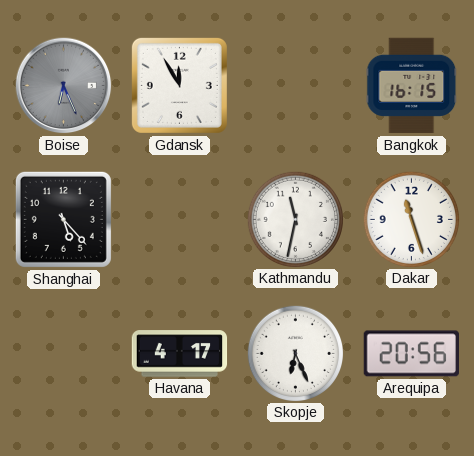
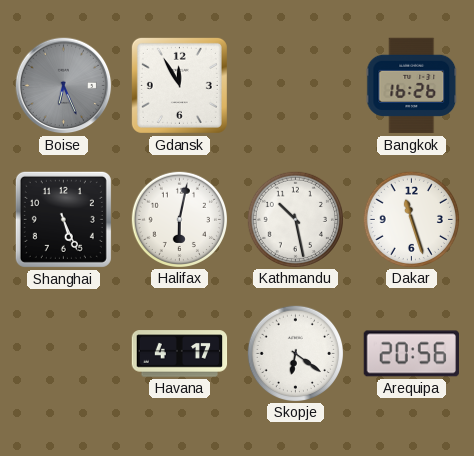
Bangkok: 16:15 -> 16:26 (412, 86)
Shanghai: 5:23 -> 5:26 (63, 219)
Halifax: none -> 6:02 (179, 219)
Kathmandu: 11:32 -> 10:28 (295, 219)
Skopje: 6:26 -> 6:21 (295, 353)
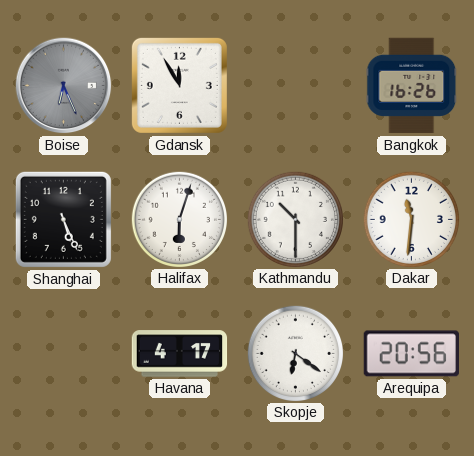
Halifax: 6:02 -> 6:03 (179, 219)
Kathmandu: 10:28 -> 10:30 (295, 219)
Dakar: 11:27 -> 11:31 (411, 219)
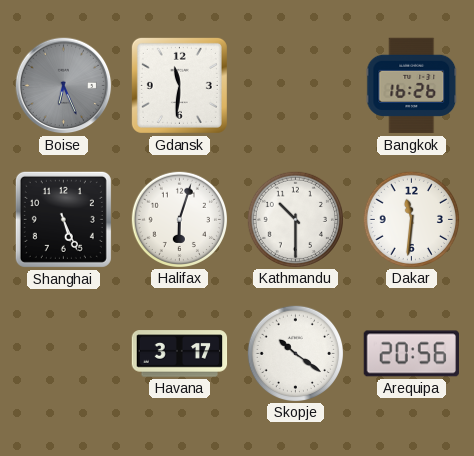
Gdansk: 11:55 -> 11:31 (179, 85)
Havana: 4:17 -> 3:17 (180, 354)
Skopje: 6:21 -> 10:21 (295, 353)
